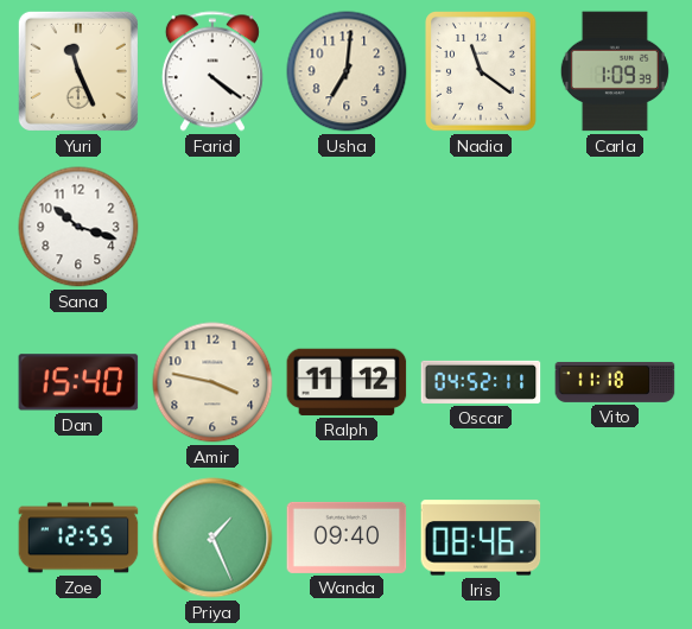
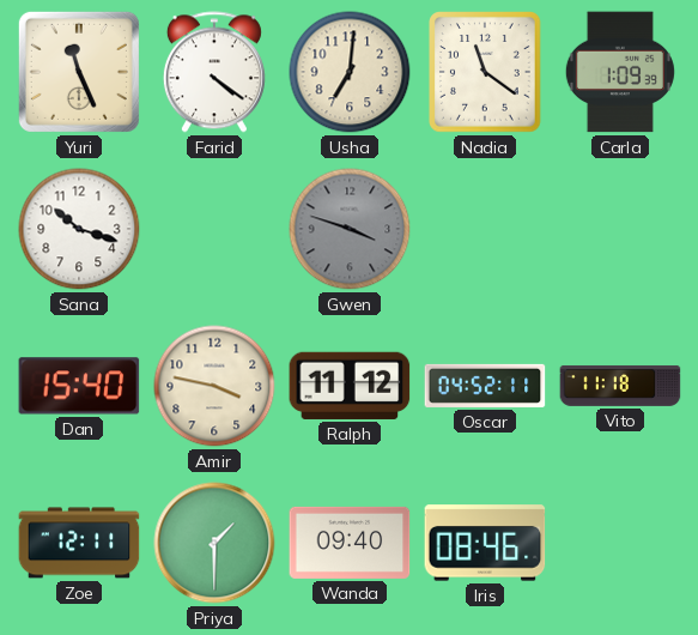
Gwen: none -> 3:48 (350, 229)
Zoe: 12:55 -> 12:11 (79, 543)
Priya: 1:26 -> 1:30 (214, 543)
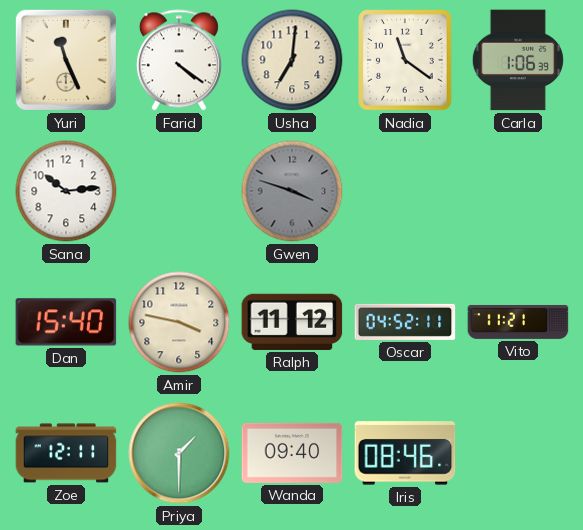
Carla: 1:09 -> 1:06 (518, 60)
Sana: 10:18 -> 10:14 (66, 191)
Vito: 11:18 -> 11:21 (518, 322)
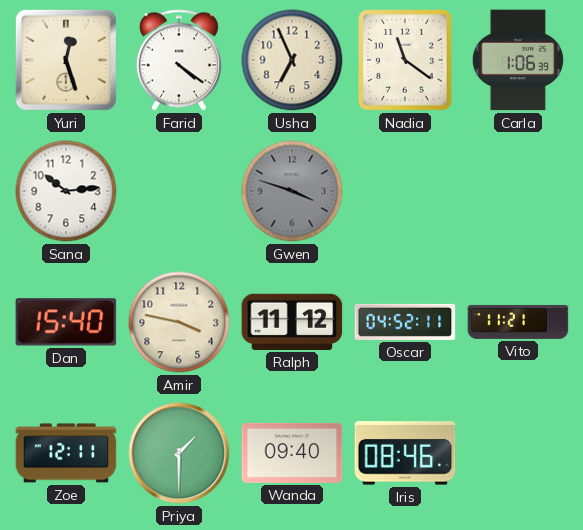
Yuri: 11:26 -> 12:27 (66, 60)
Usha: 7:01 -> 6:56 (292, 60)
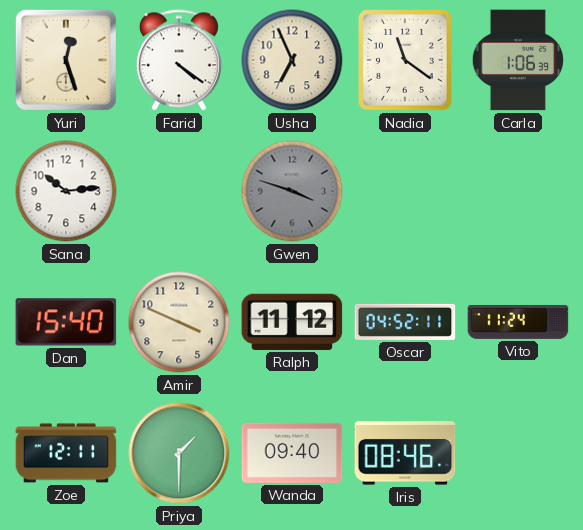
Amir: 3:47 -> 3:49 (179, 322)
Vito: 11:21 -> 11:24 (518, 322)
